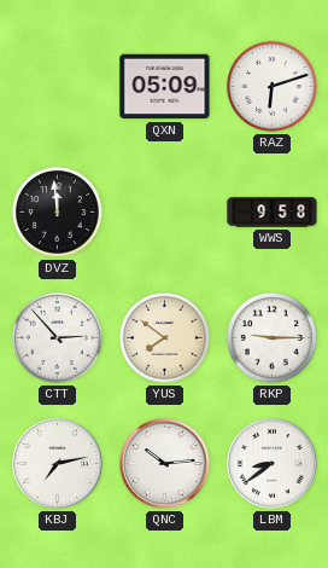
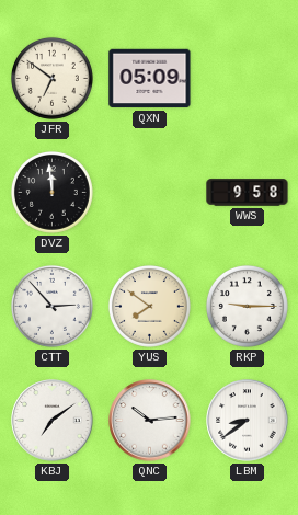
JFR: none -> 6:51 (51, 78)
RAZ: 6:12 -> none (271, 86)
KBJ: 7:13 -> 7:09 (53, 421)
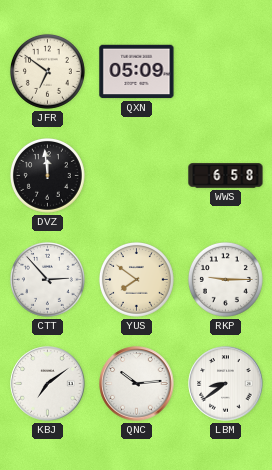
WWS: 9:58 -> 6:58 (226, 176)
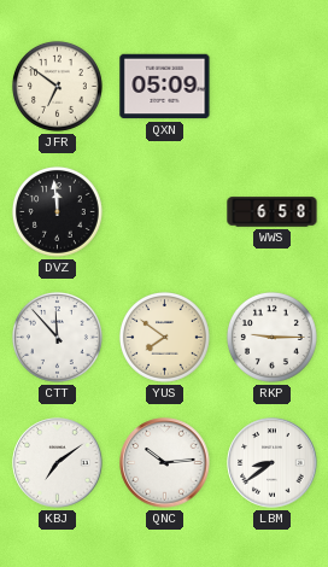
CTT: 2:53 -> 11:53 (57, 337)
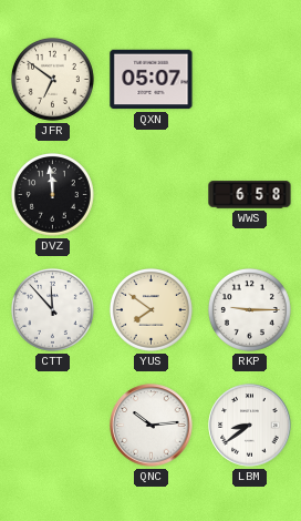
QXN: 05:09 -> 05:07 (152, 80)
KBJ: 7:09 -> none (58, 463)
